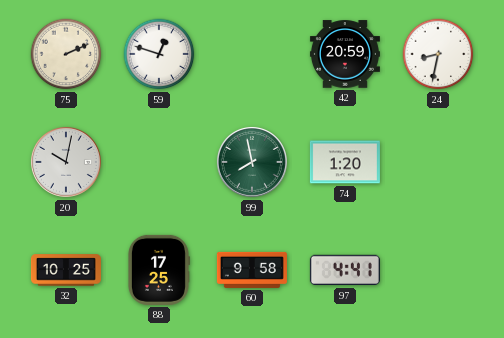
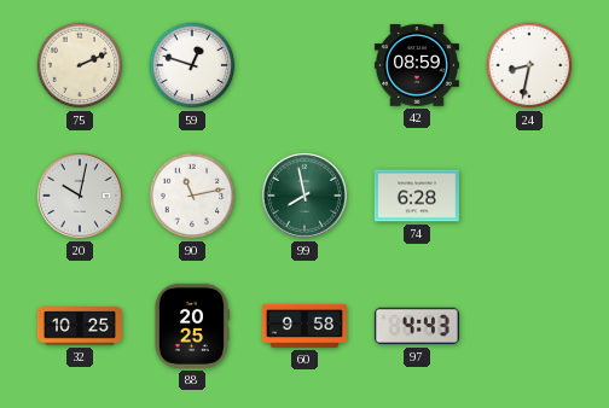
42: 20:59 -> 08:59 (417, 65)
90: none -> 11:13 (192, 196)
74: 1:20 -> 6:28 (417, 196)
88: 17:25 -> 20:25 (191, 326)
97: 4:41 -> 4:43 (417, 326)
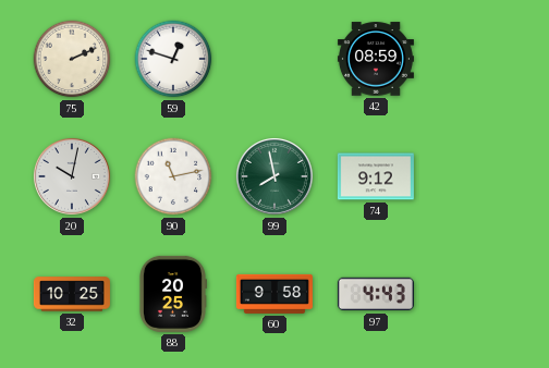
24: 8:32 -> none (529, 65)
74: 6:28 -> 9:12 (376, 176)
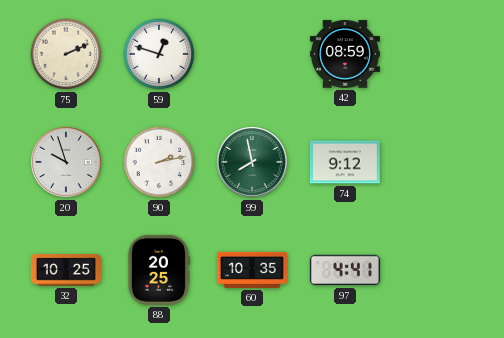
20: 10:02 -> 9:57 (66, 162)
90: 11:13 -> 2:13 (159, 162)
60: 9:58 -> 10:35 (252, 270)
97: 4:43 -> 4:41 (345, 270)
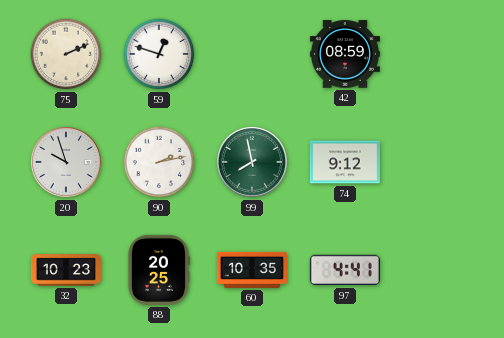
32: 10:25 -> 10:23 (66, 270)
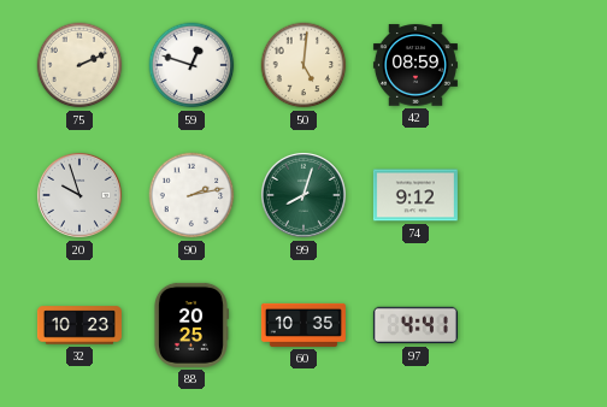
50: none -> 5:01 (303, 65)
99: 7:58 -> 8:03 (303, 195)
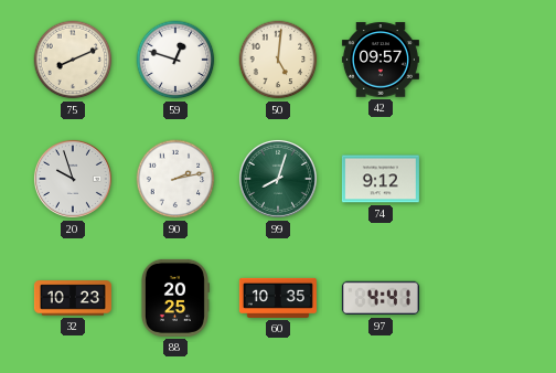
75: 2:11 -> 8:11 (73, 60)
42: 08:59 -> 09:57 (381, 60)
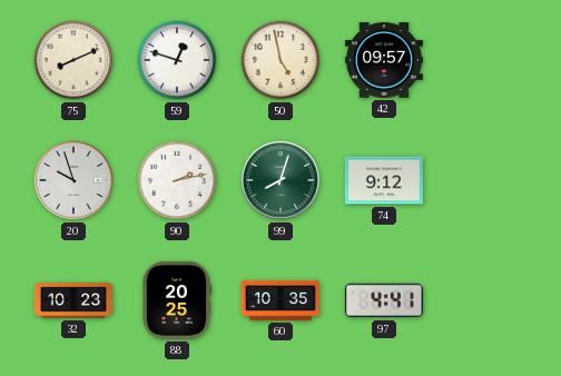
50: 5:01 -> 4:58 (280, 60)
